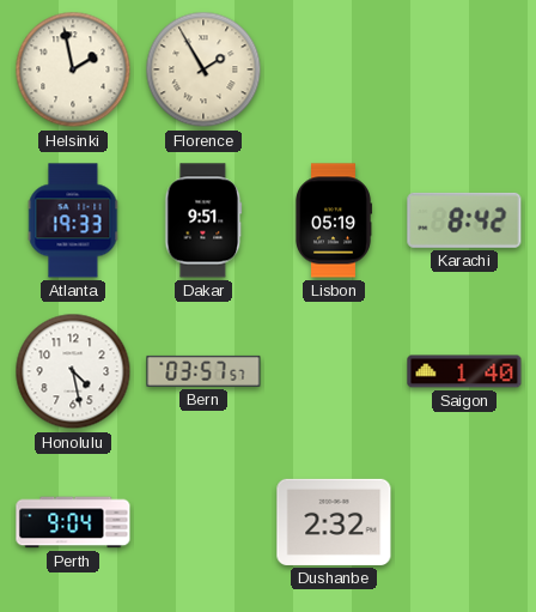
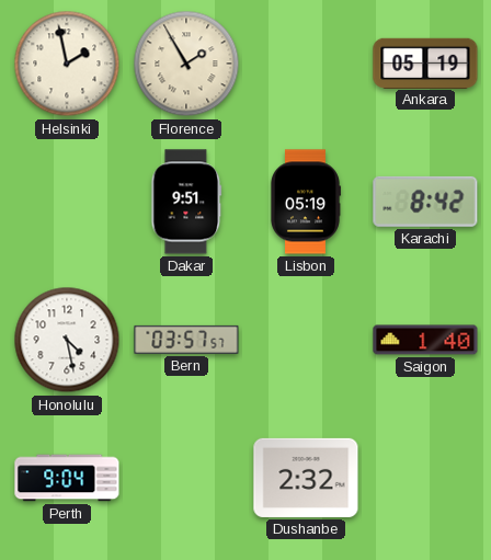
Ankara: none -> 05:19 (425, 62)
Atlanta: 19:33 -> none (73, 220)
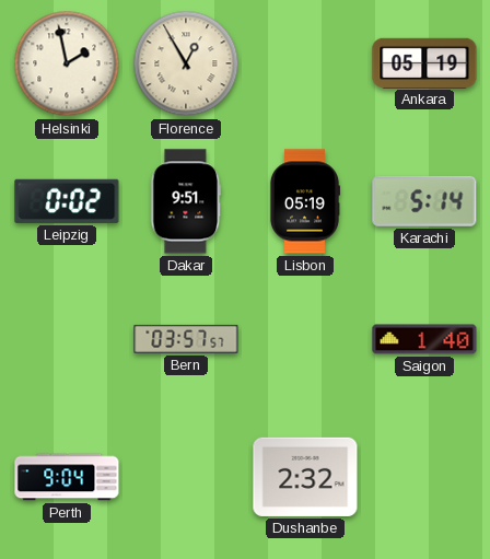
Florence: 1:55 -> 12:55 (186, 63)
Leipzig: none -> 0:02 (67, 201)
Karachi: 8:42 -> 5:14 (424, 201)
Honolulu: 4:28 -> none (67, 340)
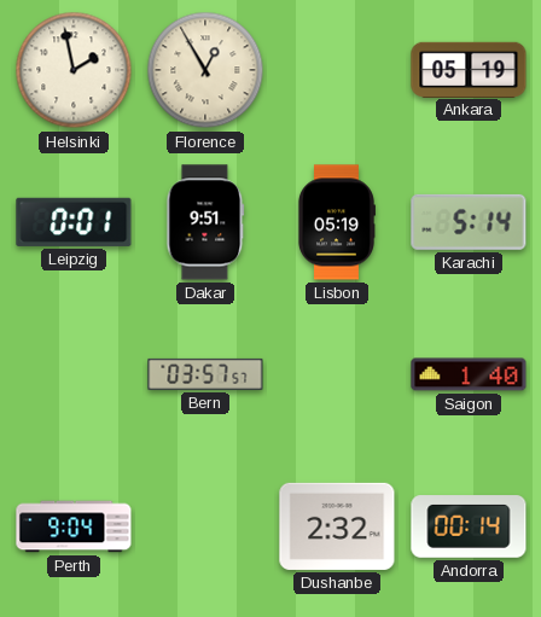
Leipzig: 0:02 -> 0:01 (74, 222)
Andorra: none -> 00:14 (469, 526)
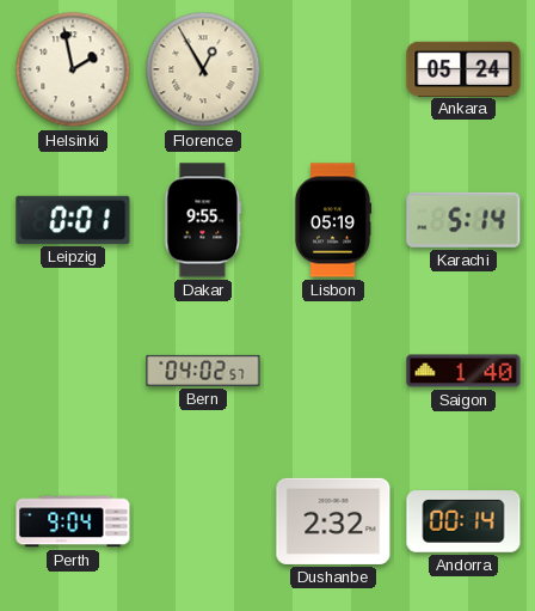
Ankara: 05:19 -> 05:24 (463, 68)
Dakar: 9:51 -> 9:55 (203, 220)
Bern: 03:57 -> 04:02 (203, 371)
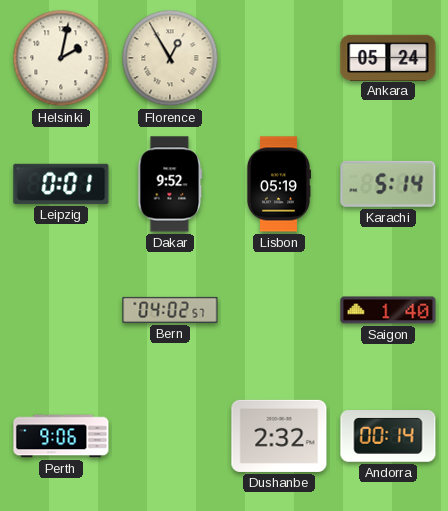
Helsinki: 1:58 -> 2:02 (61, 58)
Dakar: 9:55 -> 9:52 (170, 184)
Perth: 9:04 -> 9:06 (61, 436)
